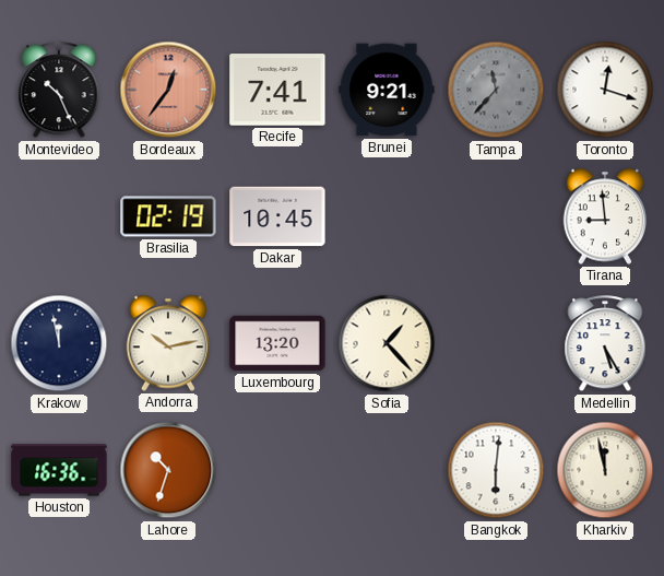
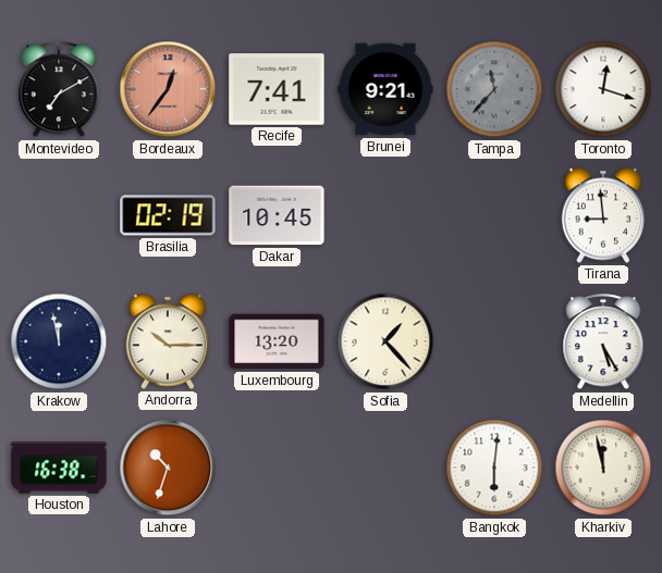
Montevideo: 10:26 -> 7:10 (59, 90)
Andorra: 10:13 -> 10:15 (168, 341)
Houston: 16:36 -> 16:38 (59, 468)
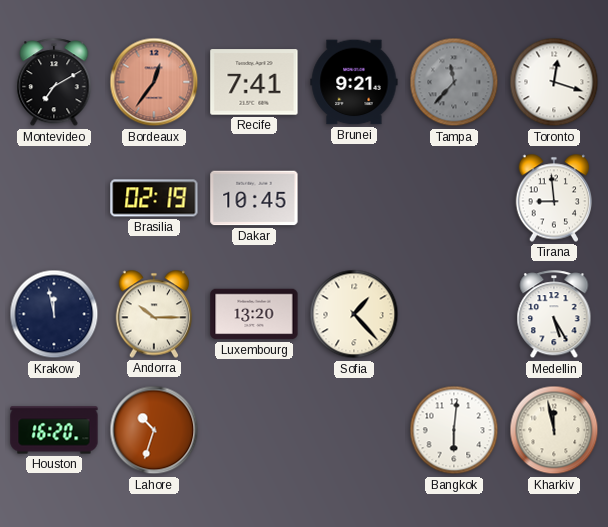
Houston: 16:38 -> 16:20 (54, 430)
